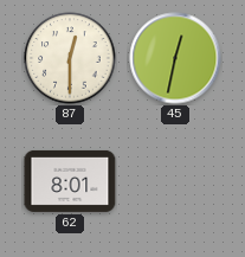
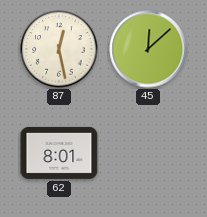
87: 12:30 -> 12:28 (59, 49)
45: 12:32 -> 12:08 (148, 49)
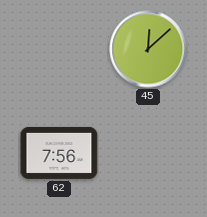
87: 12:28 -> none (59, 49)
62: 8:01 -> 7:56 (59, 153)
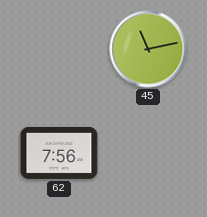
45: 12:08 -> 11:13 (148, 49)
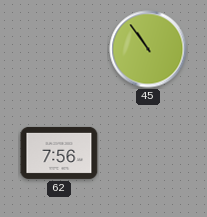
45: 11:13 -> 10:54 (148, 49)
